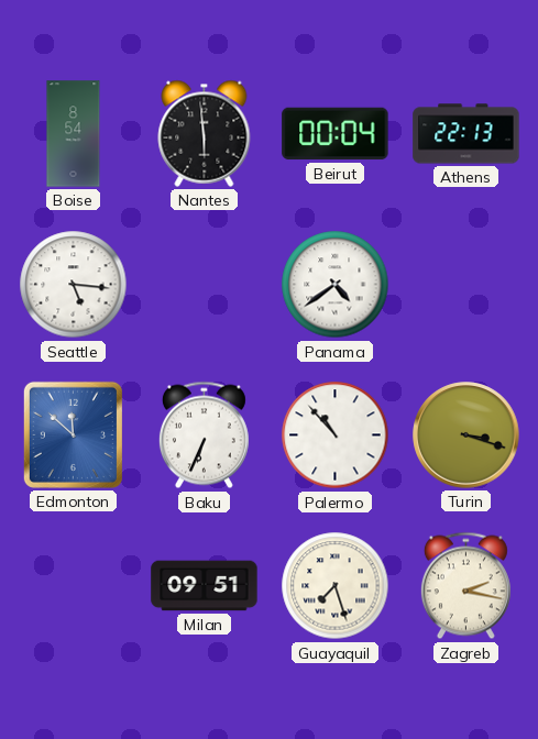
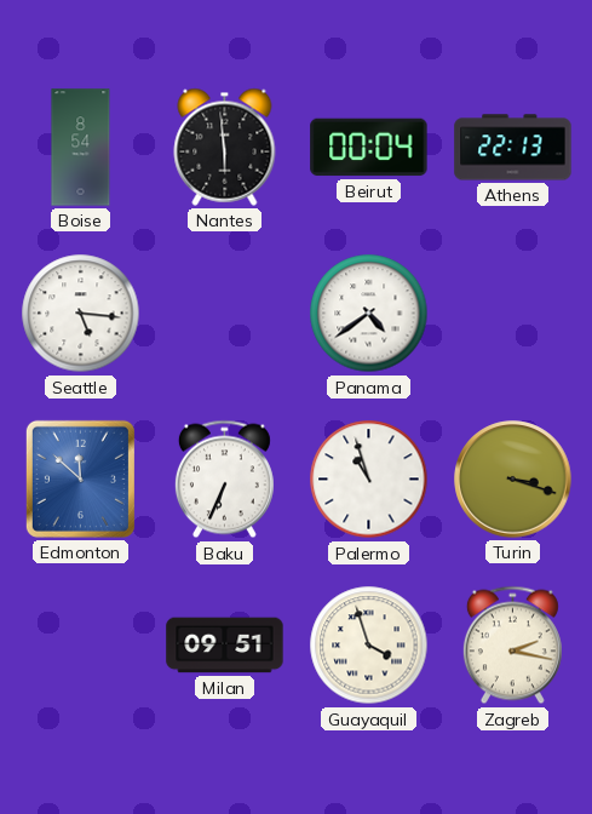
Palermo: 10:53 -> 10:57 (369, 480)
Guayaquil: 7:27 -> 3:57 (369, 646)
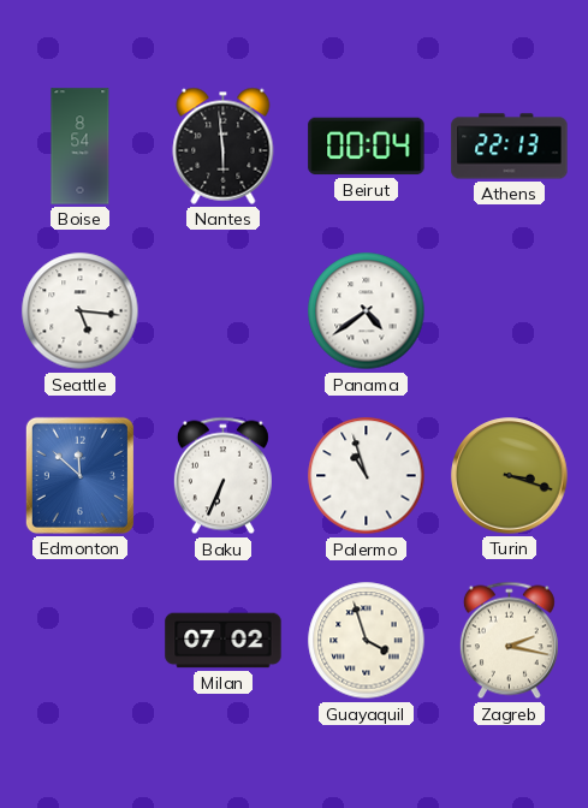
Milan: 09:51 -> 07:02 (224, 641)
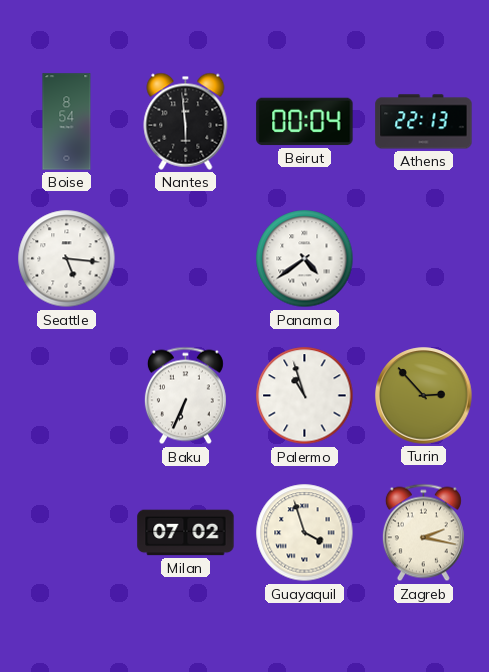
Edmonton: 11:52 -> none (79, 475)
Turin: 3:18 -> 2:53 (424, 396)
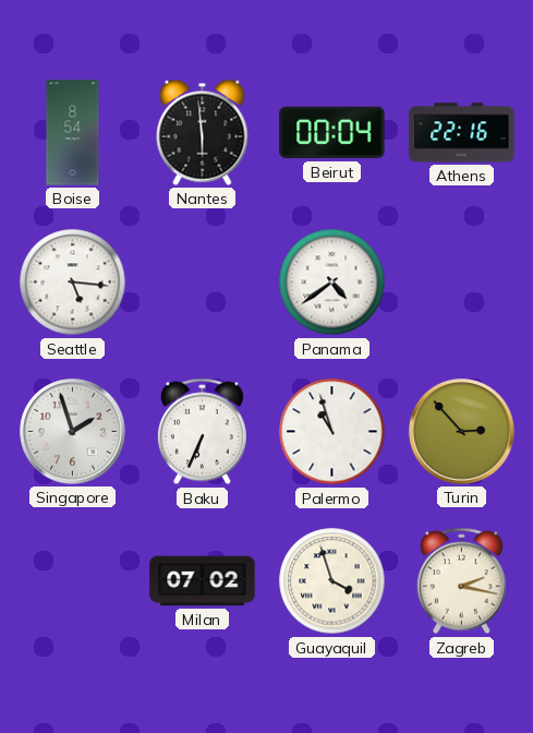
Athens: 22:13 -> 22:16 (462, 133)
Singapore: none -> 1:57 (73, 432)
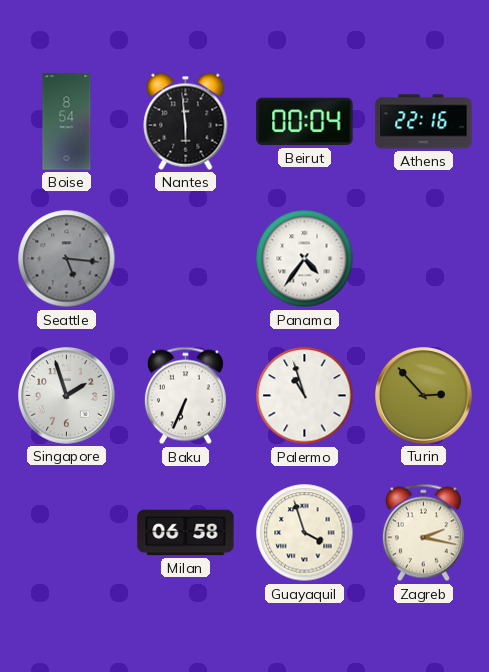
Seattle dial: white -> grey (67, 259)
Panama: 4:39 -> 4:36 (305, 259)
Milan: 07:02 -> 06:58 (186, 533)
